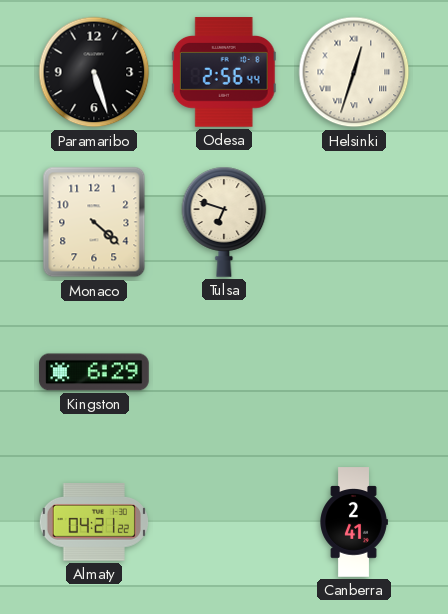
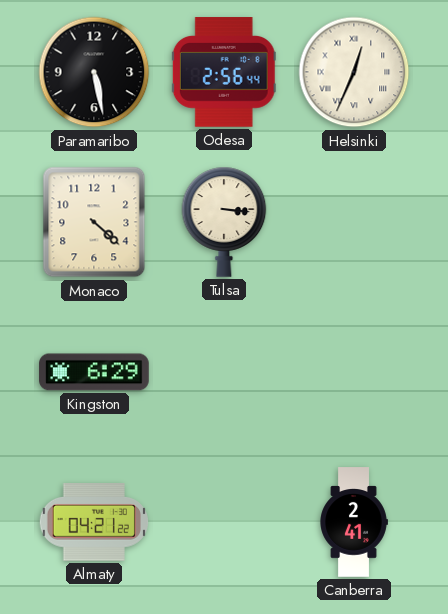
Paramaribo: 5:27 -> 5:28 (94, 72)
Helsinki: 12:33 -> 12:34 (354, 72)
Tulsa: 6:48 -> 3:16 (224, 222)
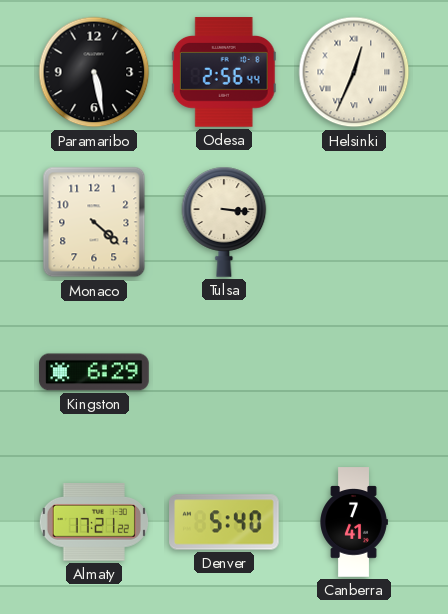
Almaty: 04:21 -> 17:21 (94, 522)
Denver: none -> 5:40 (224, 522)
Canberra: 2:41 -> 7:41 (354, 522)
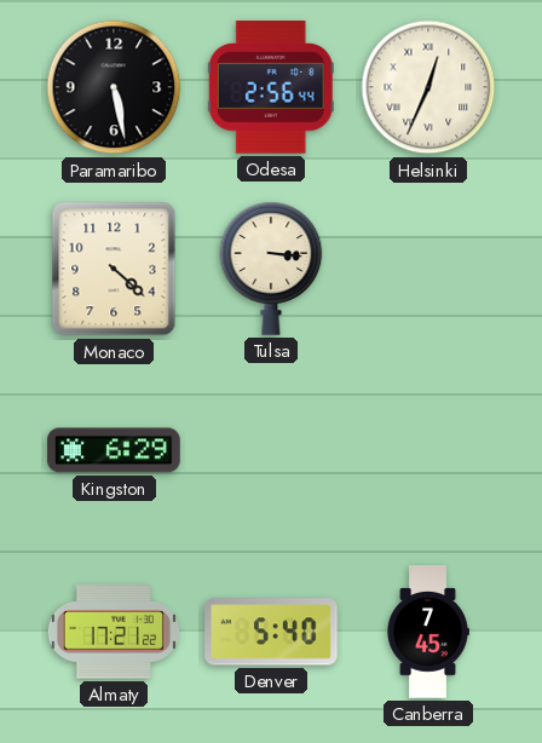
Canberra: 7:41 -> 7:45 (428, 632)
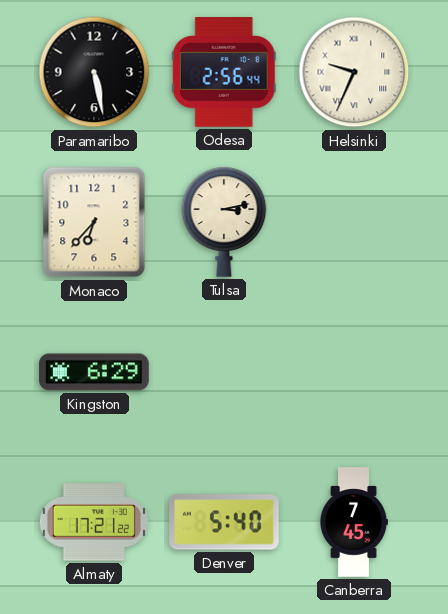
Helsinki: 12:34 -> 9:34 (354, 72)
Monaco: 4:22 -> 6:37 (94, 222)
Tulsa: 3:16 -> 3:13 (224, 222)
